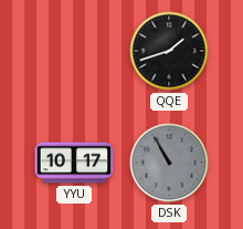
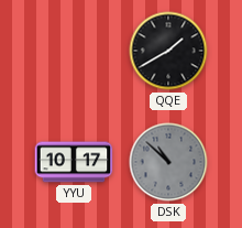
QQE: 1:42 -> 1:40 (168, 51)
DSK: 10:55 -> 10:52 (168, 162)
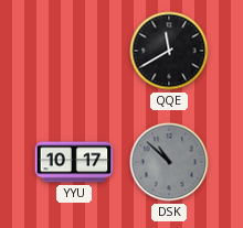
QQE: 1:40 -> 11:40 (169, 51)
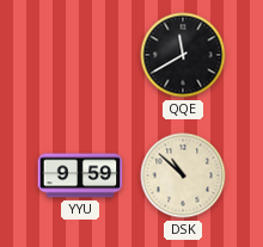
YYU: 10:17 -> 9:59 (80, 175)
DSK dial: grey -> cream (183, 175)
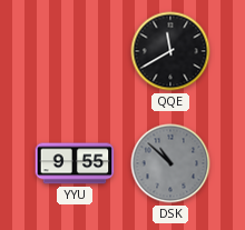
YYU: 9:59 -> 9:55 (75, 163)
DSK dial: cream -> grey (170, 163)
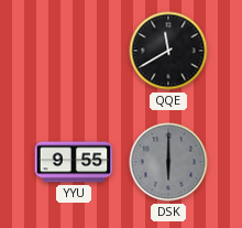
DSK: 10:52 -> 6:00 (168, 162)
